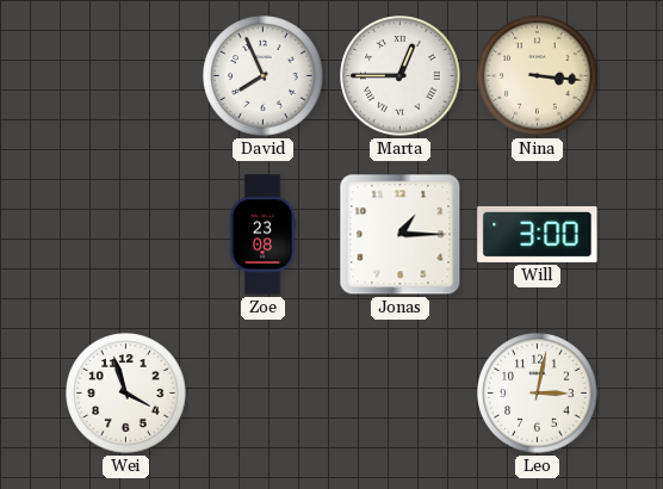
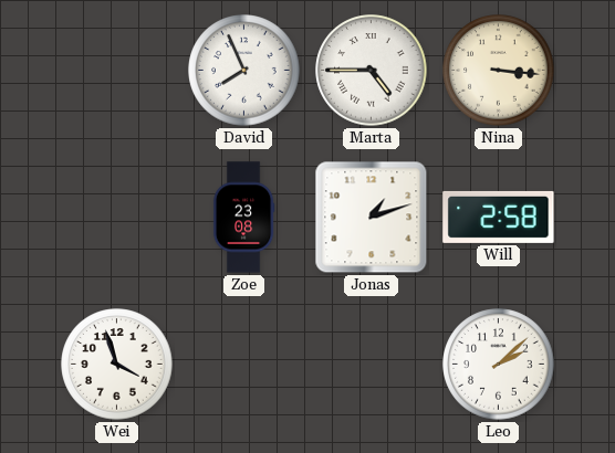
Marta: 12:45 -> 4:45 (372, 71)
Jonas: 1:15 -> 1:12 (372, 218)
Will: 3:00 -> 2:58 (499, 217)
Leo: 3:02 -> 2:08 (499, 365)
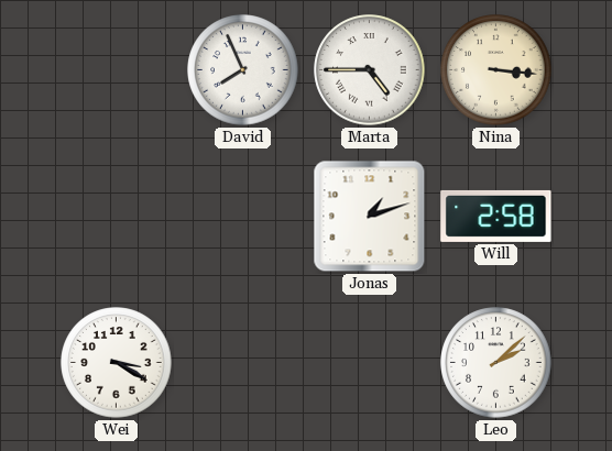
Zoe: 23:08 -> none (243, 218)
Wei: 3:57 -> 3:20 (117, 363)
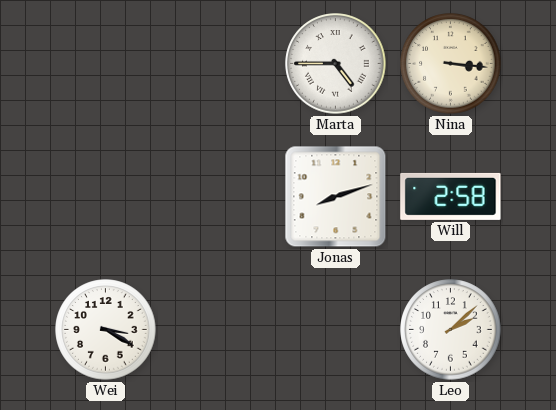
David: 7:56 -> none (243, 70)
Jonas: 1:12 -> 8:12 (336, 197)
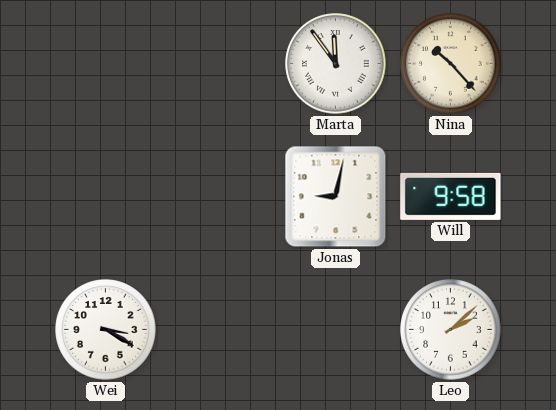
Marta: 4:45 -> 11:54 (336, 64)
Nina: 3:16 -> 10:23 (451, 64)
Jonas: 8:12 -> 9:02 (336, 197)
Will: 2:58 -> 9:58 (451, 196)
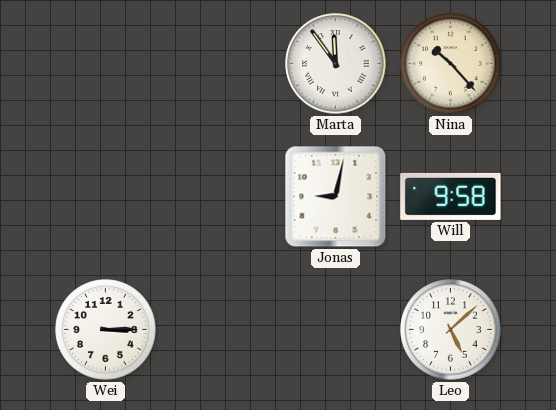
Wei: 3:20 -> 3:15 (106, 330)
Leo: 2:08 -> 5:08 (451, 330)
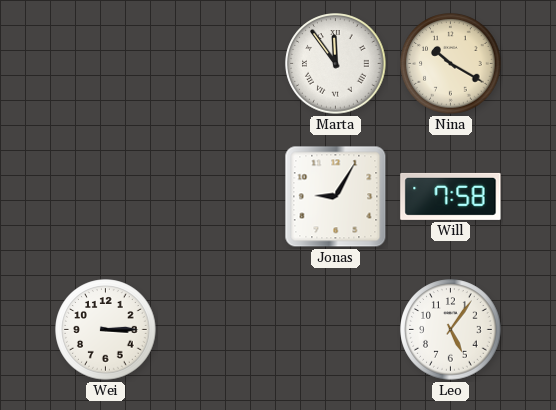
Nina: 10:23 -> 10:20 (451, 64)
Jonas: 9:02 -> 9:05 (336, 197)
Will: 9:58 -> 7:58 (451, 196)
Leo: 5:08 -> 5:06 (451, 330)
